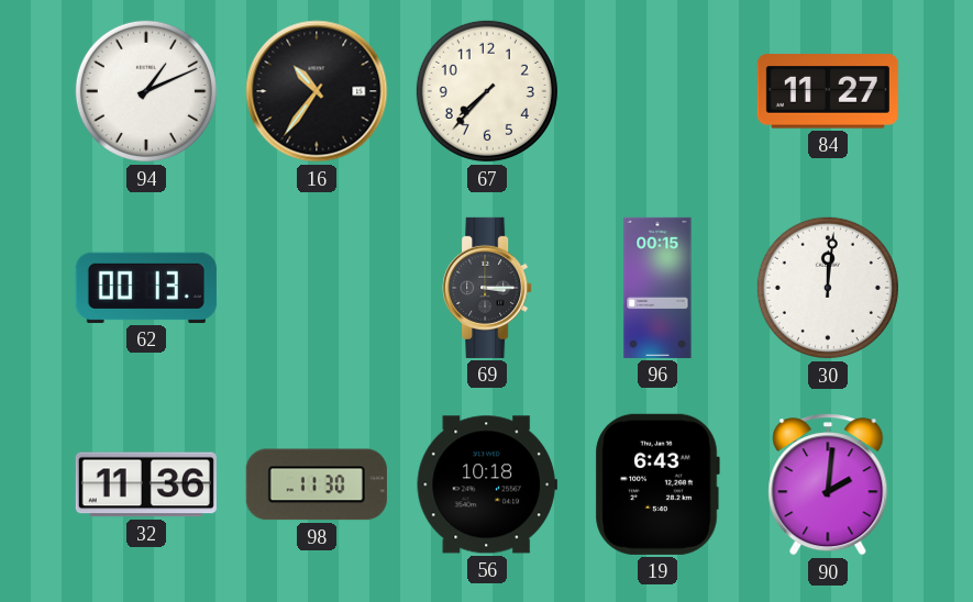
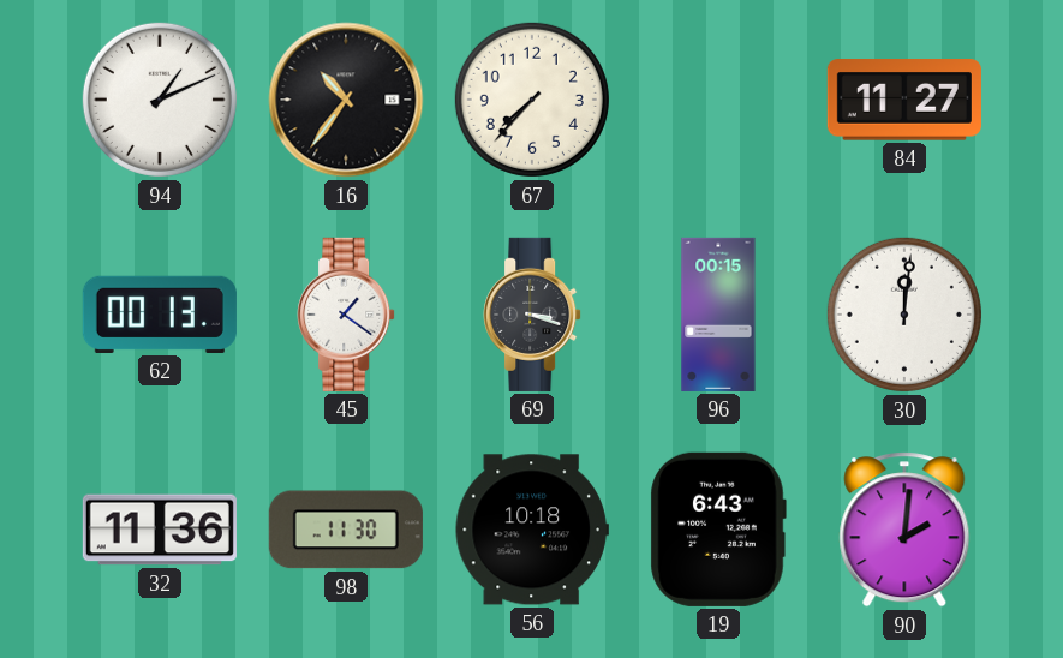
45: none -> 1:21 (346, 315)
69: 3:15 -> 3:18 (532, 315)
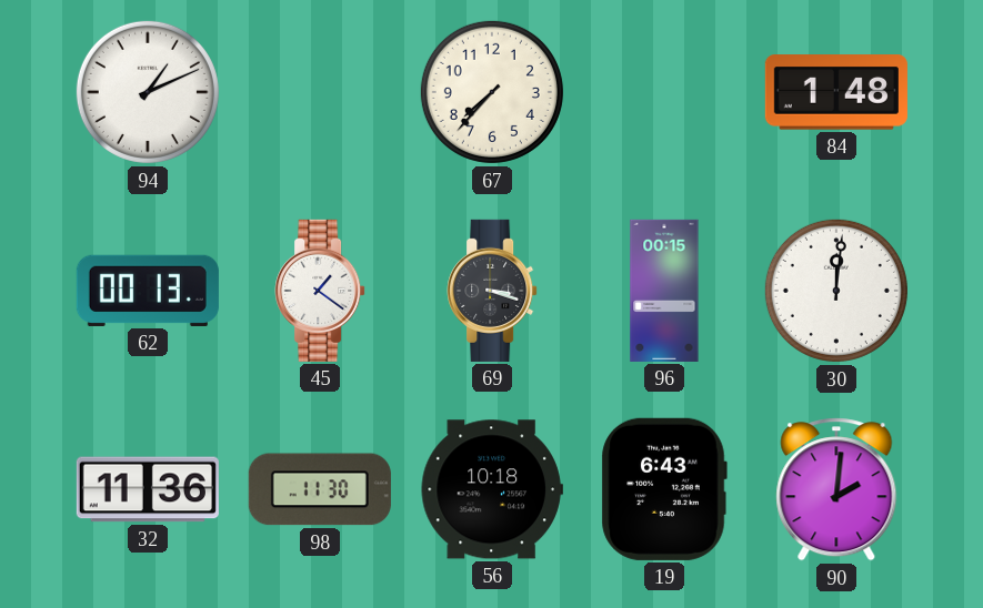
16: 10:36 -> none (346, 100)
84: 11:27 -> 1:48 (836, 92)
